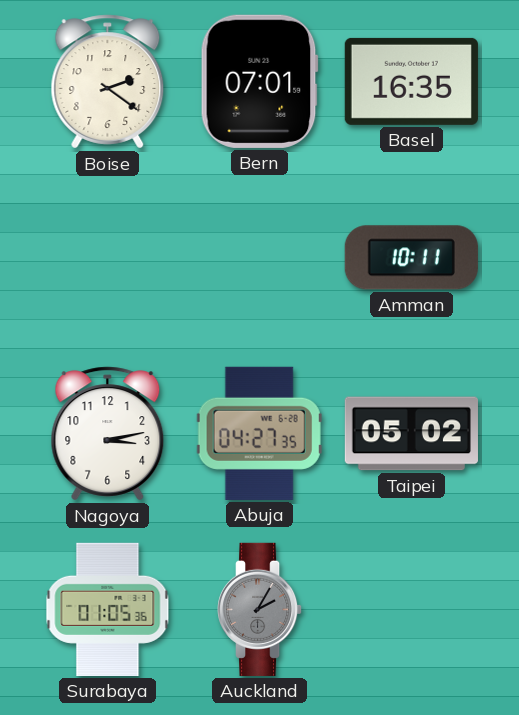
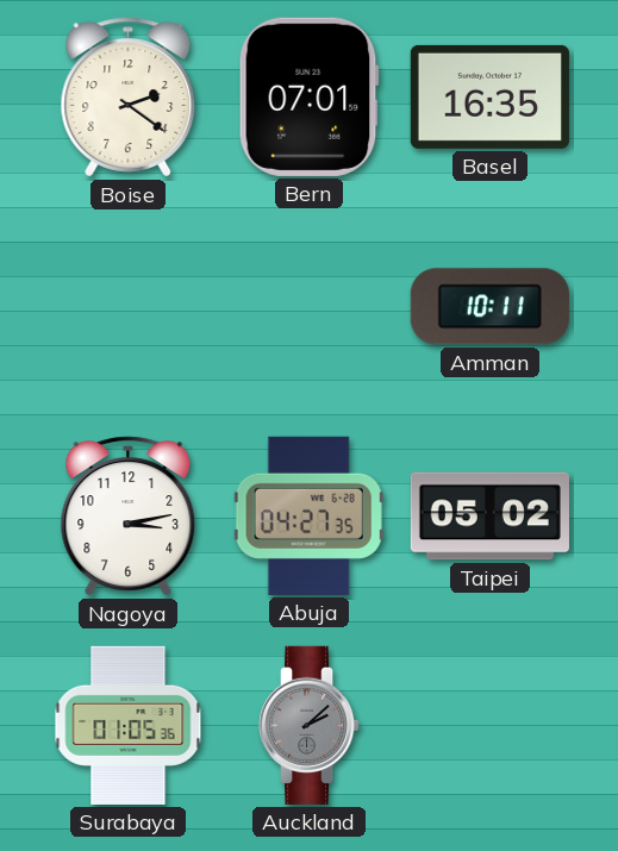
Auckland: 2:05 -> 2:08 (311, 725)
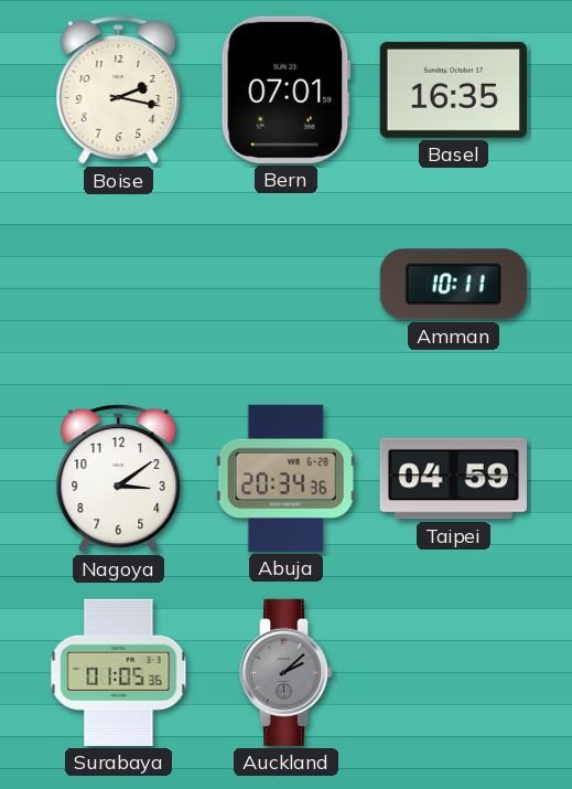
Boise: 2:21 -> 2:17 (119, 90)
Nagoya: 3:13 -> 3:09 (119, 479)
Abuja: 04:27 -> 20:34 (285, 478)
Taipei: 05:02 -> 04:59 (453, 479)
